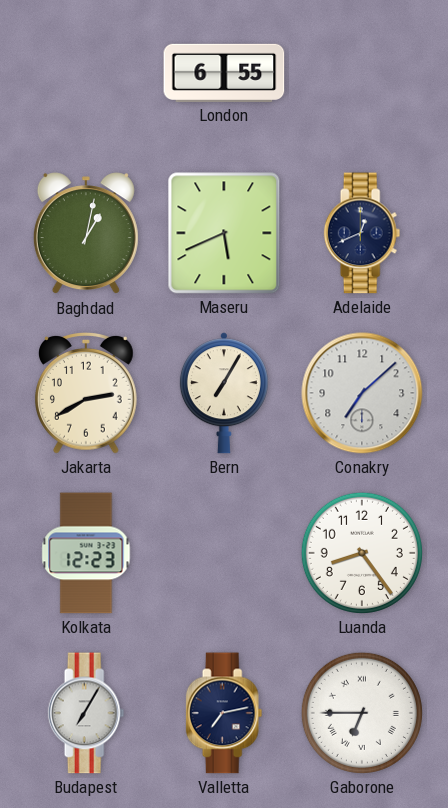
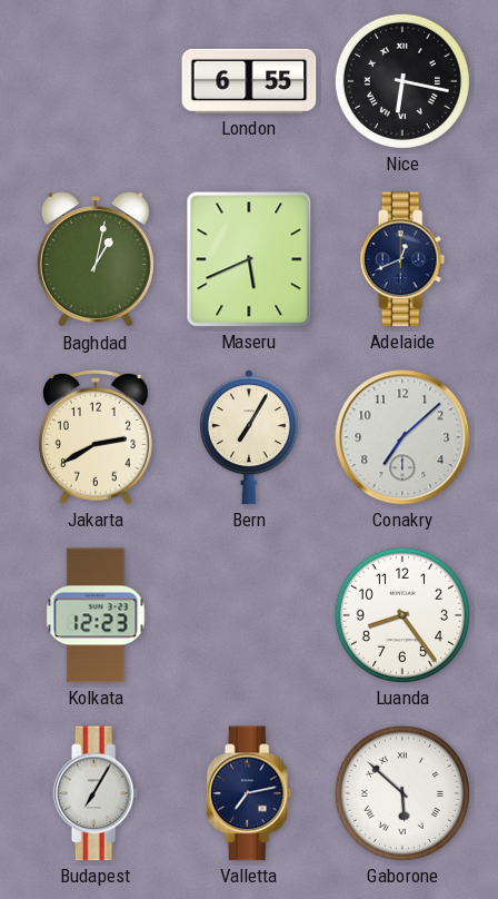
Nice: none -> 6:17 (402, 81)
Gaborone: 6:45 -> 5:52 (402, 793)
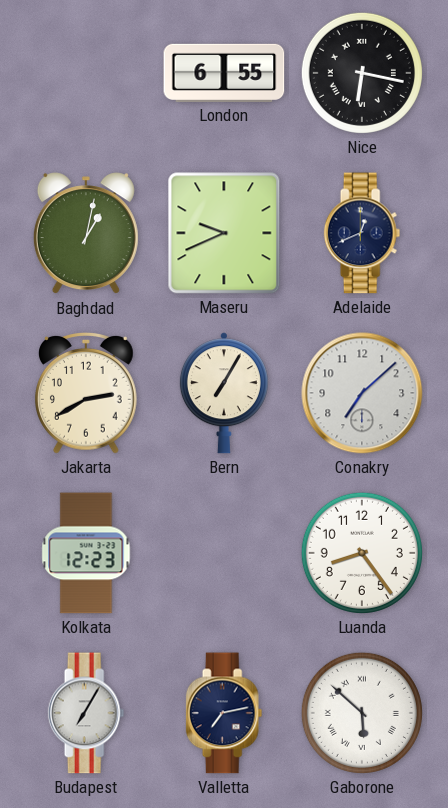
Maseru: 5:41 -> 9:41 (224, 233)
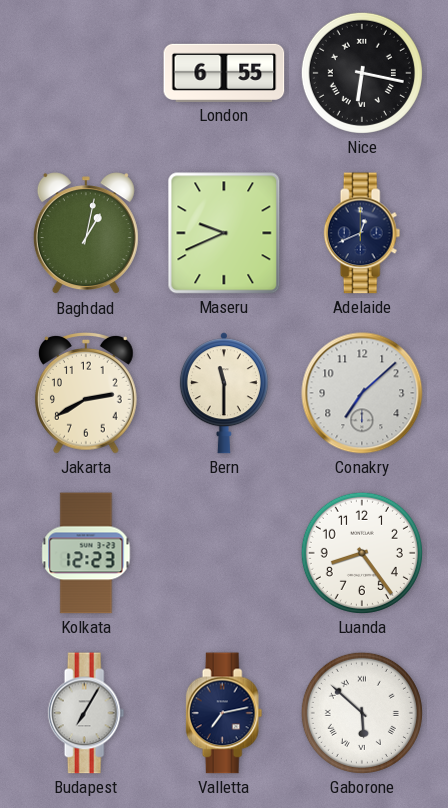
Bern: 7:05 -> 11:30 (224, 393)
